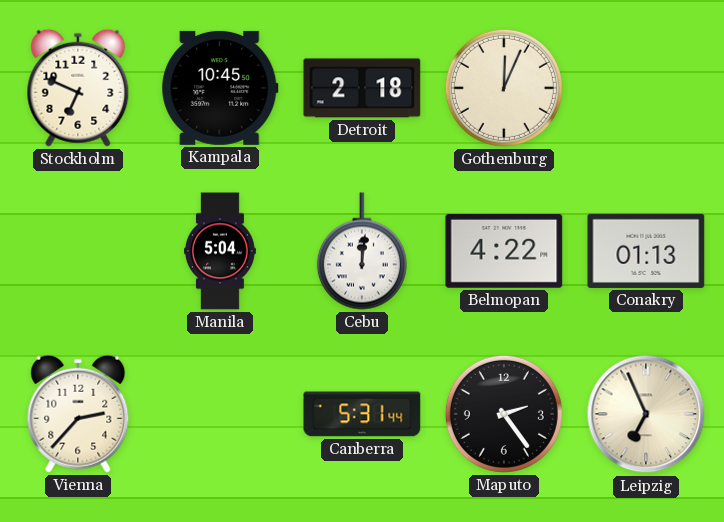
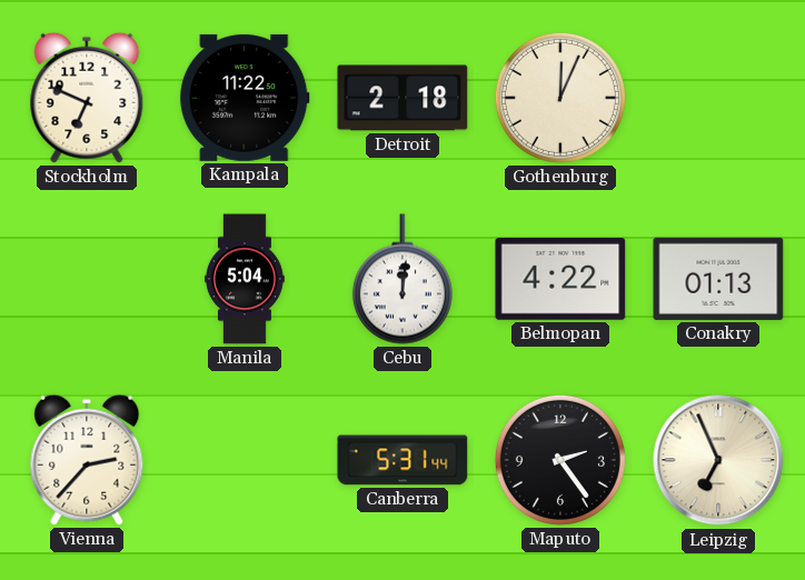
Kampala: 10:45 -> 11:22 (245, 98)
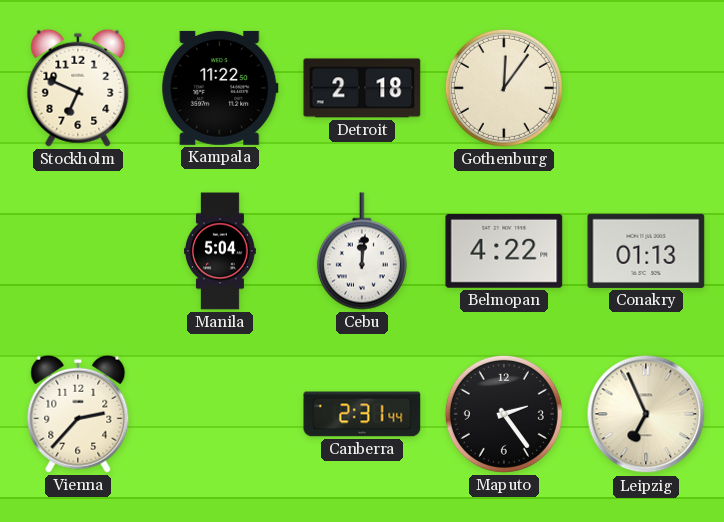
Gothenburg: 12:04 -> 12:06 (504, 88)
Canberra: 5:31 -> 2:31 (362, 414)
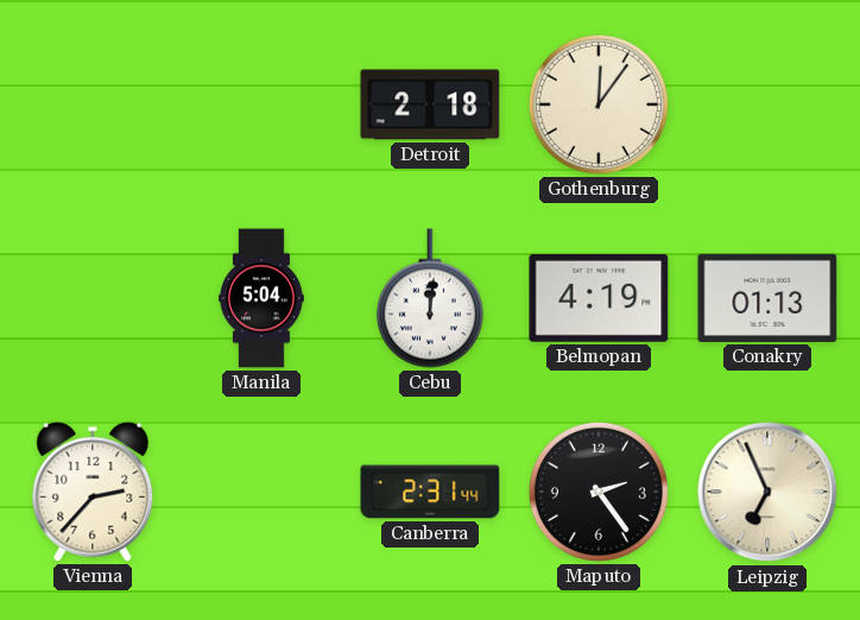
Stockholm: 6:49 -> none (78, 88)
Kampala: 11:22 -> none (220, 88)
Belmopan: 4:22 -> 4:19 (599, 298)
